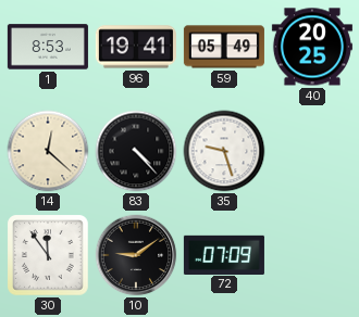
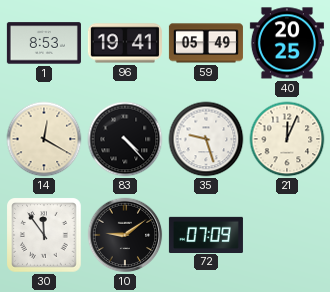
14: 12:22 -> 12:20 (44, 139)
21: none -> 12:04 (287, 139)
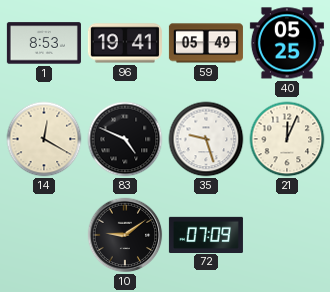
40: 20:25 -> 05:25 (287, 43)
83: 4:23 -> 4:49 (125, 139)
30: 11:54 -> none (44, 235)
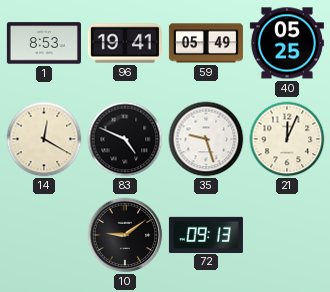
72: 07:09 -> 09:13 (206, 234)
